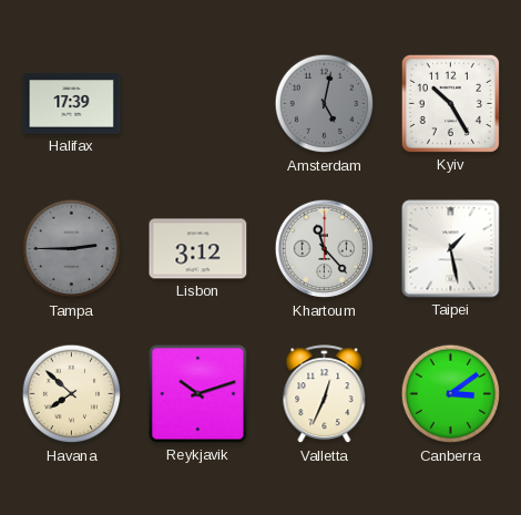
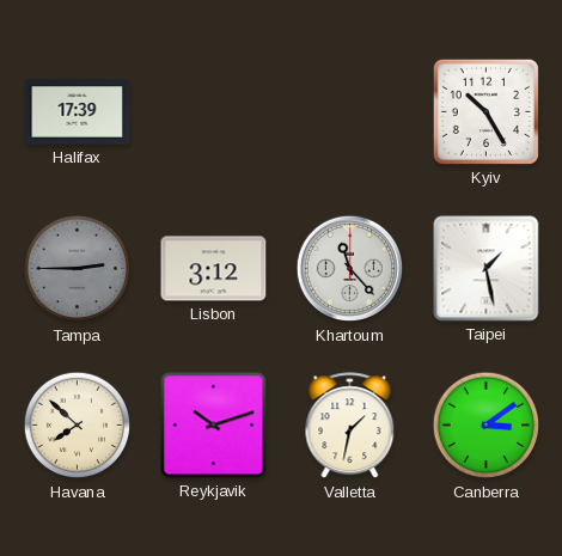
Amsterdam: 5:02 -> none (325, 104)
Valletta: 12:34 -> 1:32 (350, 426)
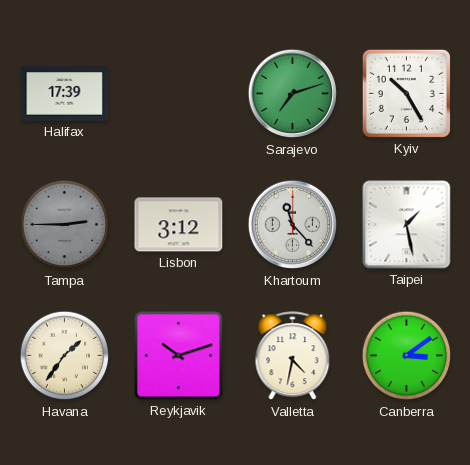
Sarajevo: none -> 7:12 (293, 94)
Havana: 7:52 -> 1:36 (65, 356)
Valletta: 1:32 -> 4:32 (293, 356)
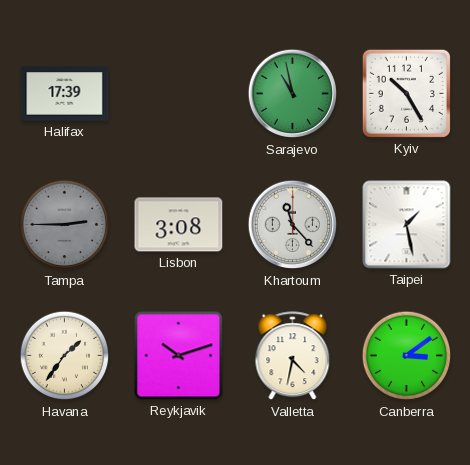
Sarajevo: 7:12 -> 10:58 (293, 94)
Lisbon: 3:12 -> 3:08 (179, 225)
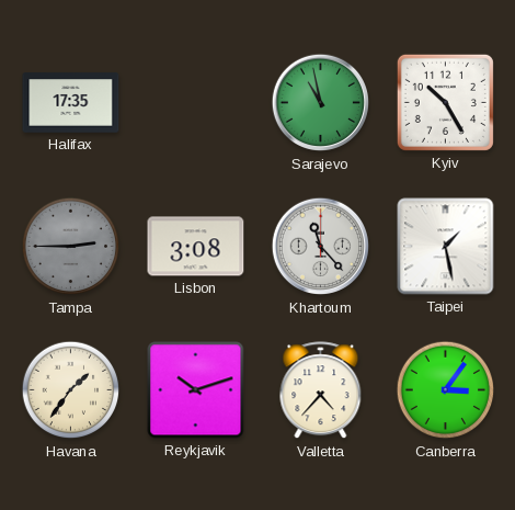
Halifax: 17:39 -> 17:35 (71, 103)
Valletta: 4:32 -> 4:37 (321, 390)
Canberra: 3:09 -> 3:06 (446, 390)
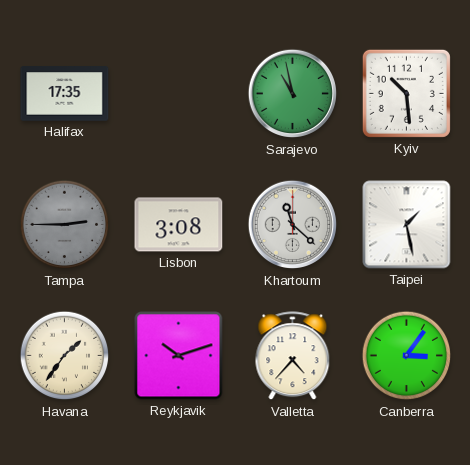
Kyiv: 10:25 -> 10:29 (406, 93)
Khartoum: 11:23 -> 11:22 (293, 225)
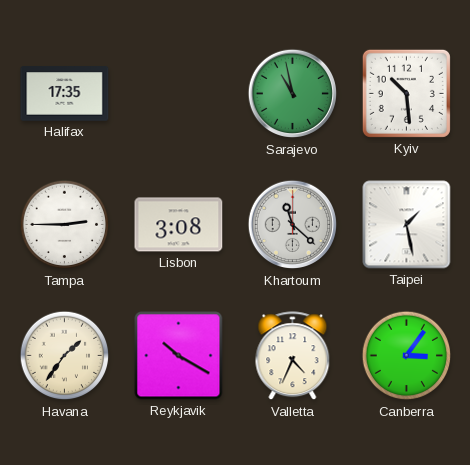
Tampa dial: grey -> white (65, 225)
Reykjavik: 10:12 -> 10:20 (179, 356)
Valletta: 4:37 -> 4:34 (293, 356)
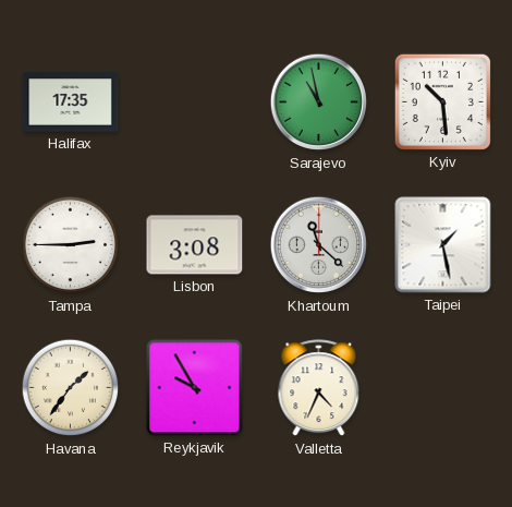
Reykjavik: 10:20 -> 9:55 (195, 388)
Canberra: 3:06 -> none (407, 356)
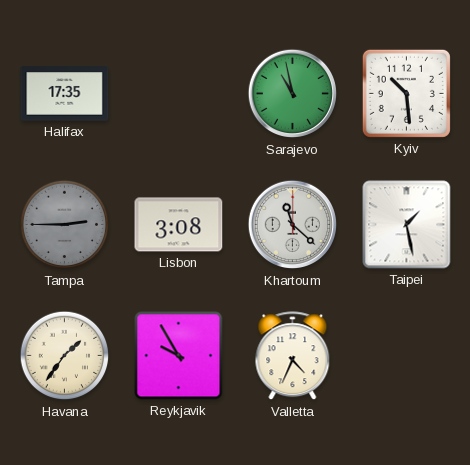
Tampa dial: white -> grey (65, 225)
